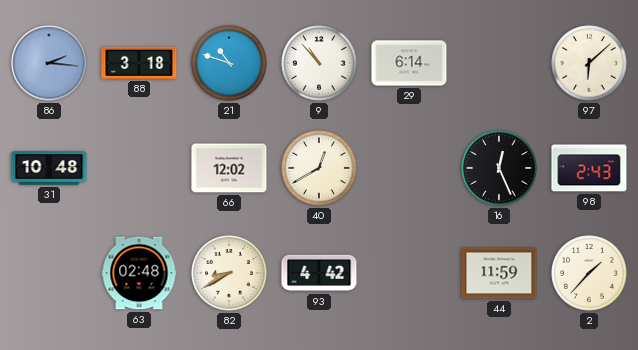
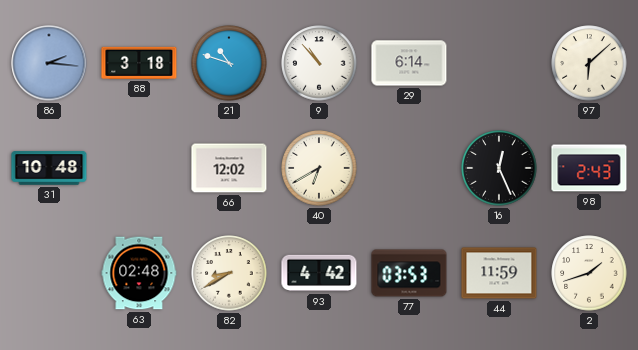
40: 12:40 -> 6:40 (319, 168)
77: none -> 03:53 (409, 273)
2: 1:37 -> 1:42 (589, 273)
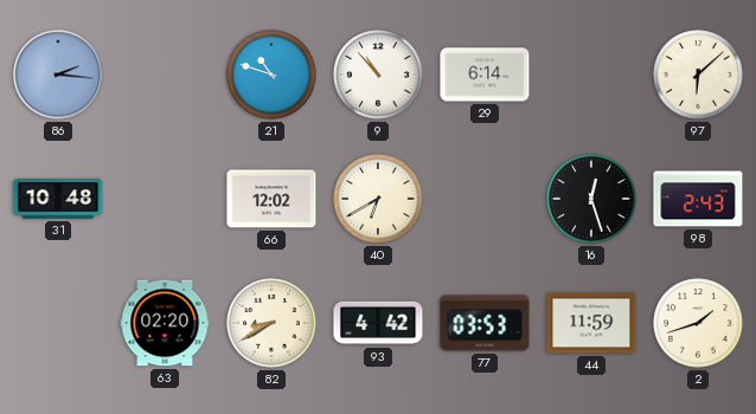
88: 3:18 -> none (139, 63)
16: 12:26 -> 12:27 (591, 199)
63: 02:48 -> 02:20 (165, 323)
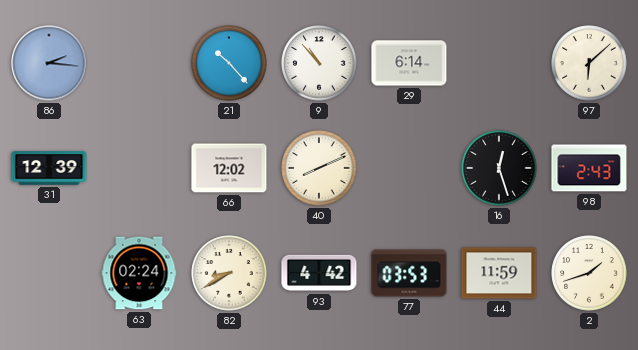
21: 10:48 -> 10:23 (229, 63)
31: 10:48 -> 12:39 (49, 168)
40: 6:40 -> 8:11 (319, 168)
63: 02:20 -> 02:24 (139, 273)
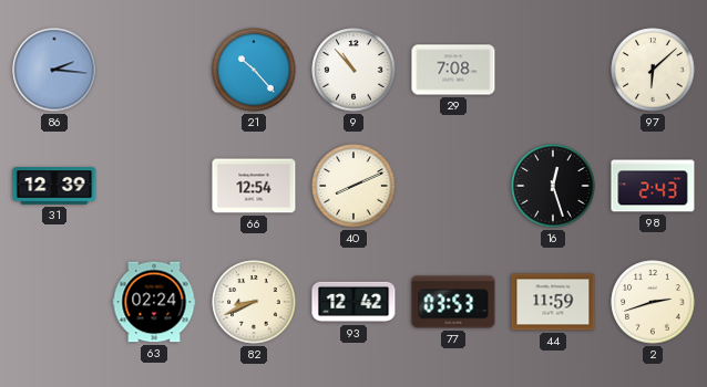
29: 6:14 -> 7:08 (453, 70)
66: 12:02 -> 12:54 (254, 186)
82: 8:40 -> 8:41 (254, 302)
93: 4:42 -> 12:42 (353, 302)
2: 1:42 -> 2:42 (653, 302)
